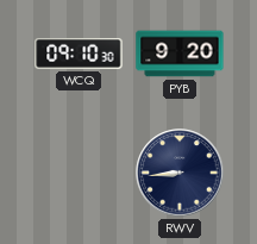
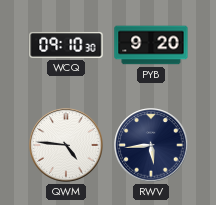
QWM: none -> 4:46 (66, 145)
RWV: 8:44 -> 5:44 (151, 145)
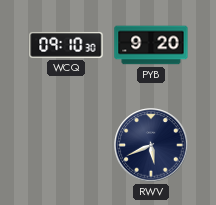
QWM: 4:46 -> none (66, 145)
RWV: 5:44 -> 5:41 (151, 145)
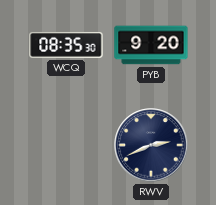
WCQ: 09:10 -> 08:35 (66, 45)
RWV: 5:41 -> 2:41 (151, 145)
